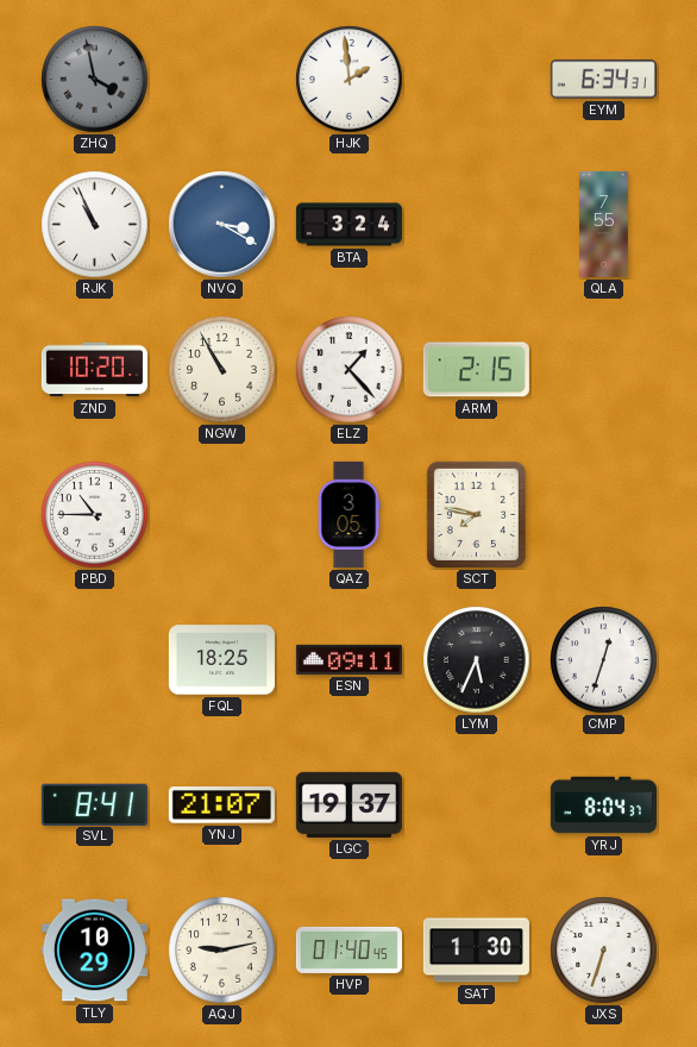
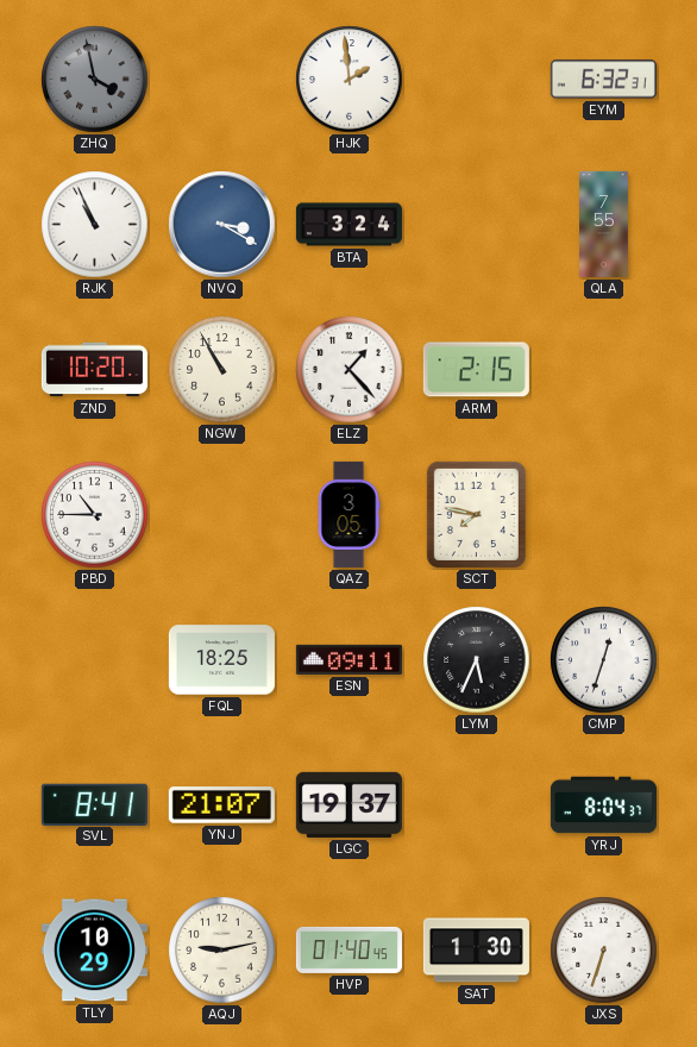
EYM: 6:34 -> 6:32 (603, 80)
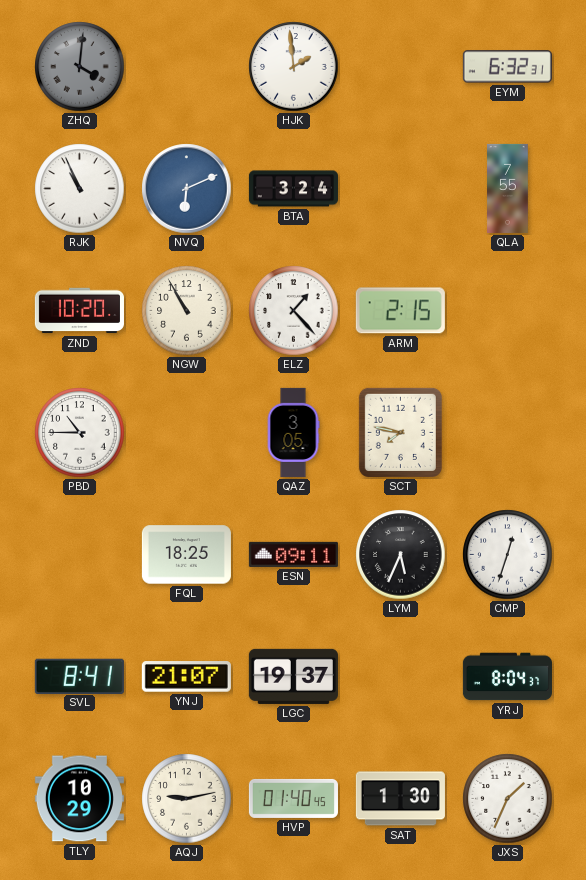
ZHQ: 3:58 -> 4:01 (80, 67)
NVQ: 3:20 -> 6:11 (187, 189)
JXS: 6:33 -> 1:34 (508, 799)
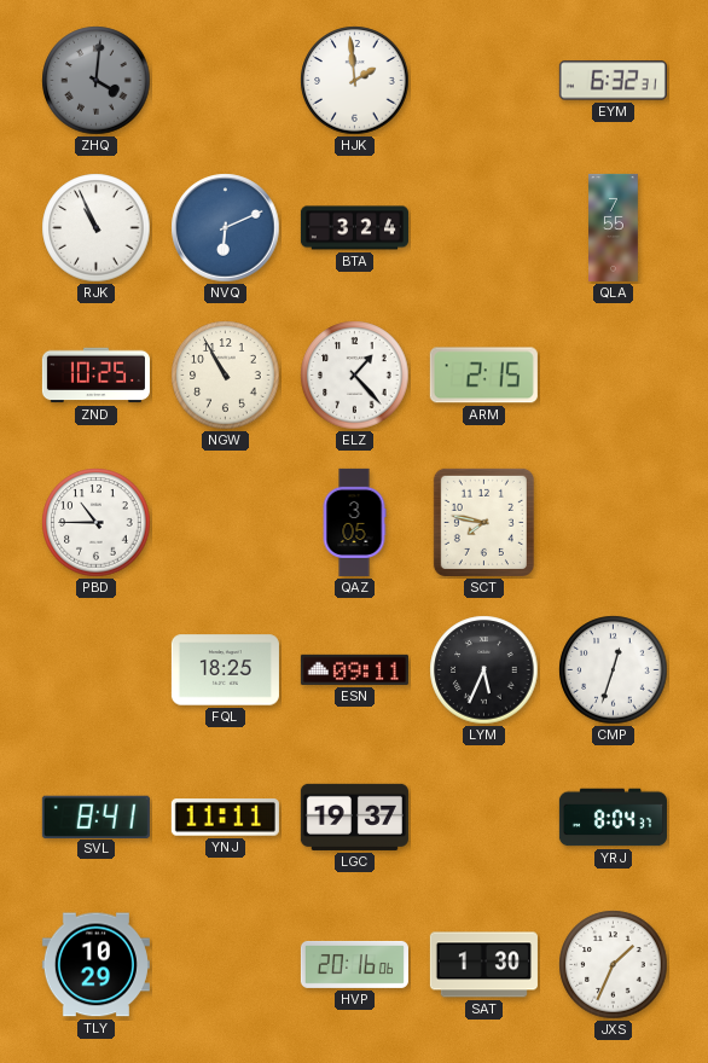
ZND: 10:20 -> 10:25 (95, 376)
YNJ: 21:07 -> 11:11 (225, 818)
AQJ: 9:13 -> none (187, 799)
HVP: 01:40 -> 20:16 (354, 964)
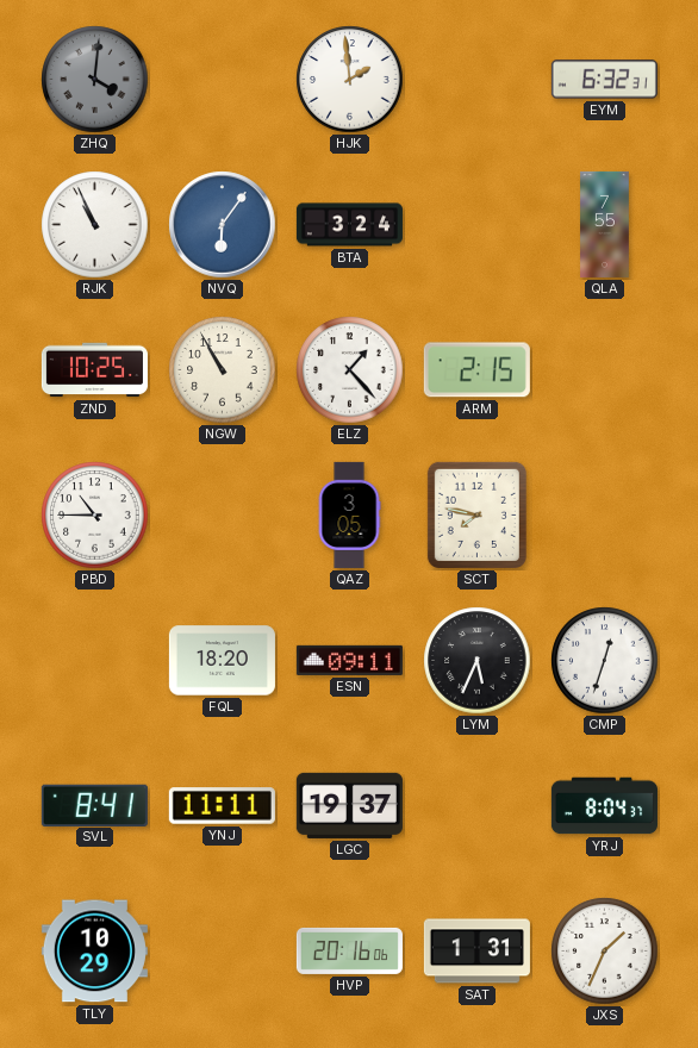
NVQ: 6:11 -> 6:06 (223, 225)
FQL: 18:25 -> 18:20 (222, 661)
SAT: 1:30 -> 1:31 (476, 952)
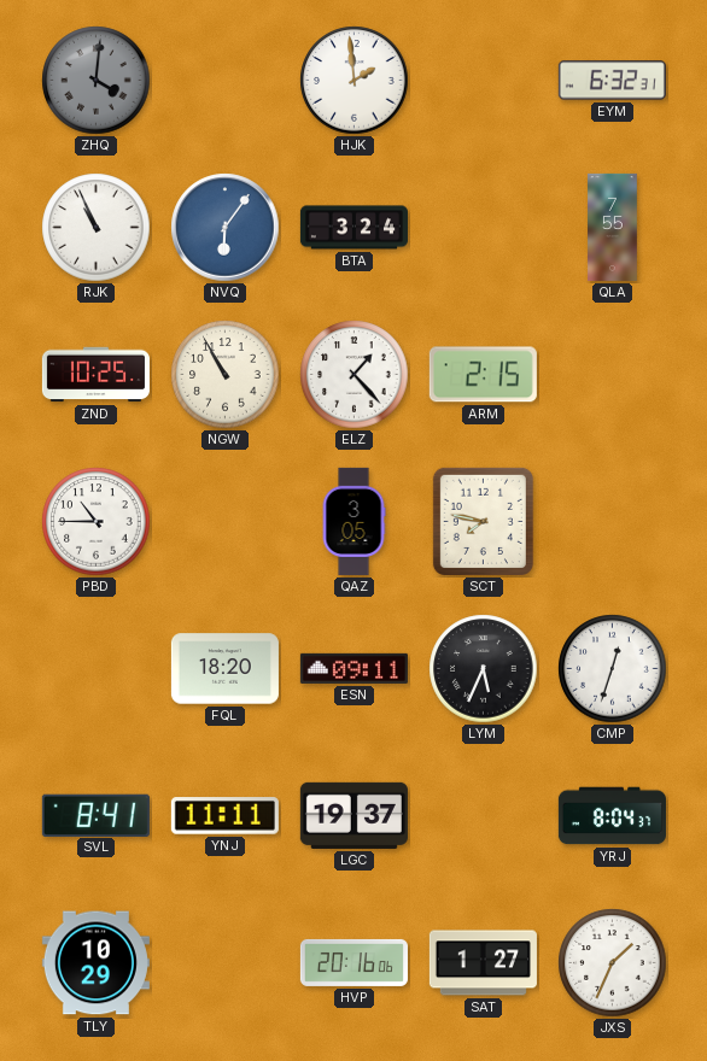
SAT: 1:31 -> 1:27 (483, 963)
